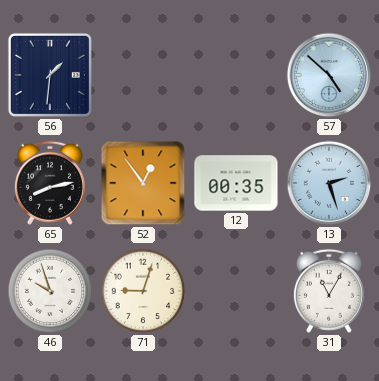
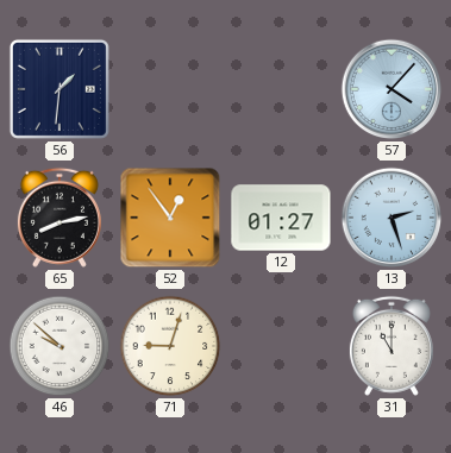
57: 4:52 -> 4:07 (392, 89)
12: 00:35 -> 01:27 (281, 218)
46: 9:57 -> 9:52 (59, 346)
31: 11:05 -> 11:00 (392, 346)
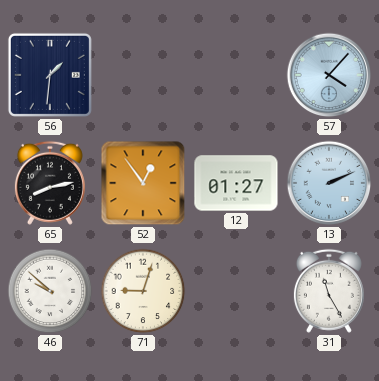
13: 2:27 -> 2:11 (329, 183)
31: 11:00 -> 11:25 (329, 291)
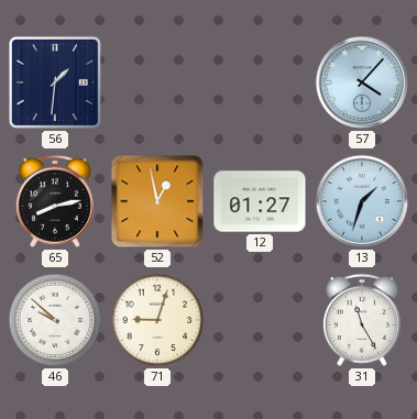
52: 12:54 -> 12:58 (157, 201)
13: 2:11 -> 1:33 (362, 201)
